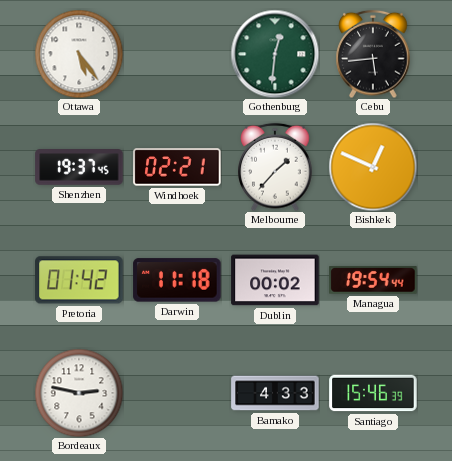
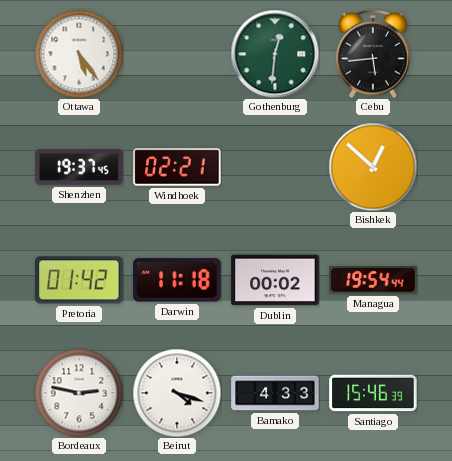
Melbourne: 1:37 -> none (275, 167)
Bishkek: 12:49 -> 12:52 (373, 167)
Beirut: none -> 4:18 (177, 393)
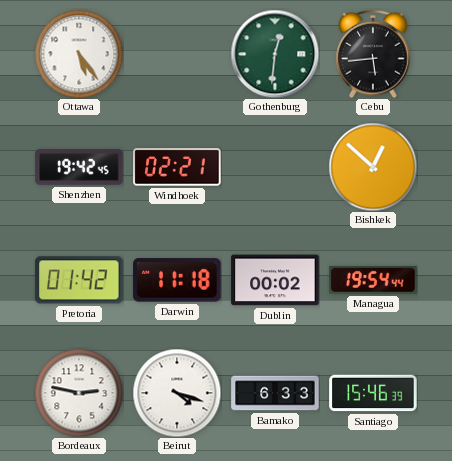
Shenzhen: 19:37 -> 19:42 (79, 167)
Bamako: 4:33 -> 6:33 (275, 393)
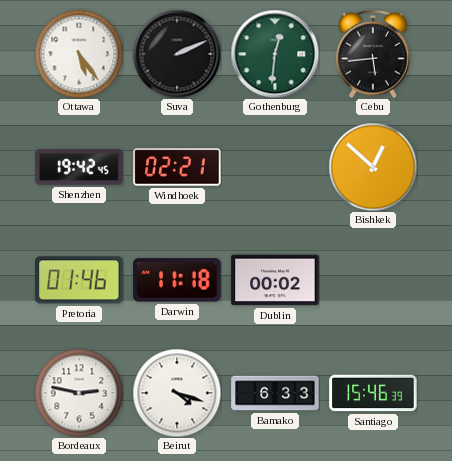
Suva: none -> 2:11 (177, 54)
Pretoria: 01:42 -> 01:46 (79, 280)
Managua: 19:54 -> none (373, 280)
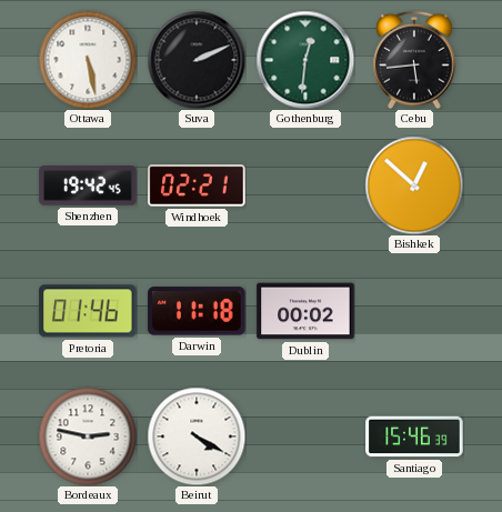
Ottawa: 5:24 -> 5:28 (88, 60)
Beirut: 4:18 -> 4:20 (197, 436)
Bamako: 6:33 -> none (275, 393)
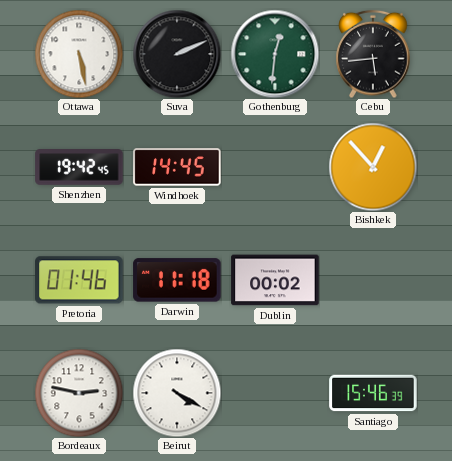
Windhoek: 02:21 -> 14:45 (177, 167)
Bishkek: 12:52 -> 12:53 (373, 167)
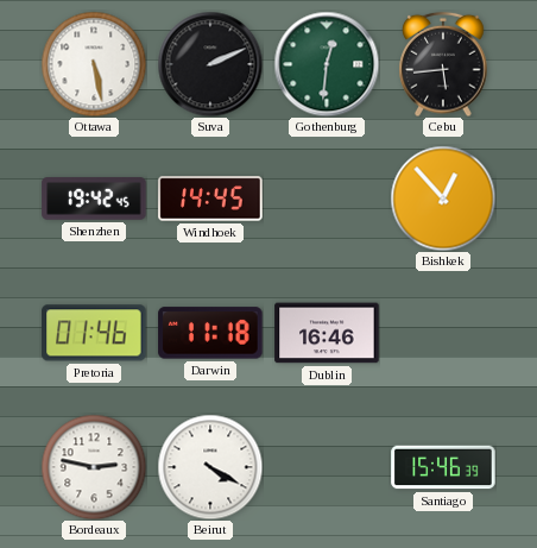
Dublin: 00:02 -> 16:46 (327, 333)
